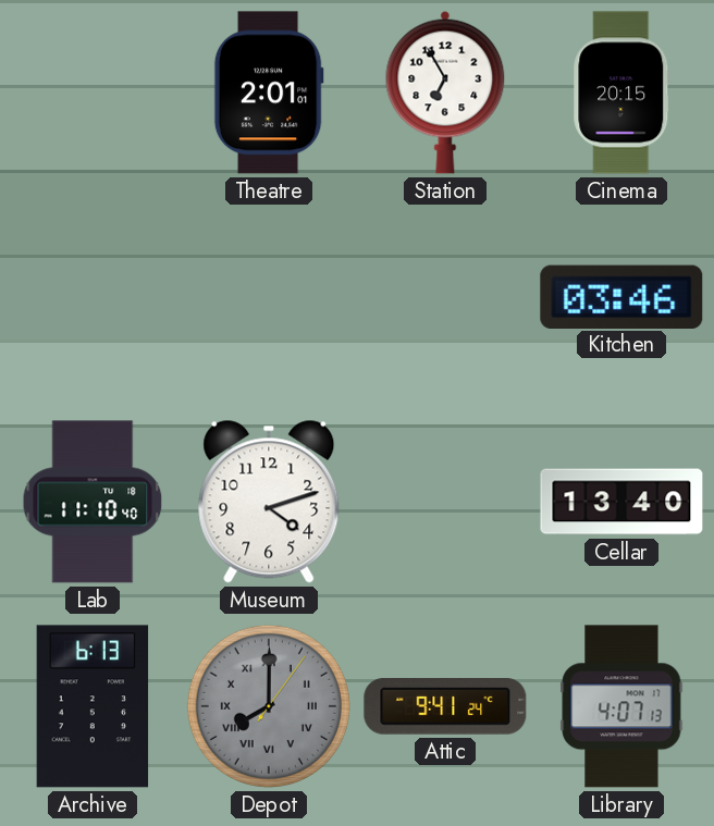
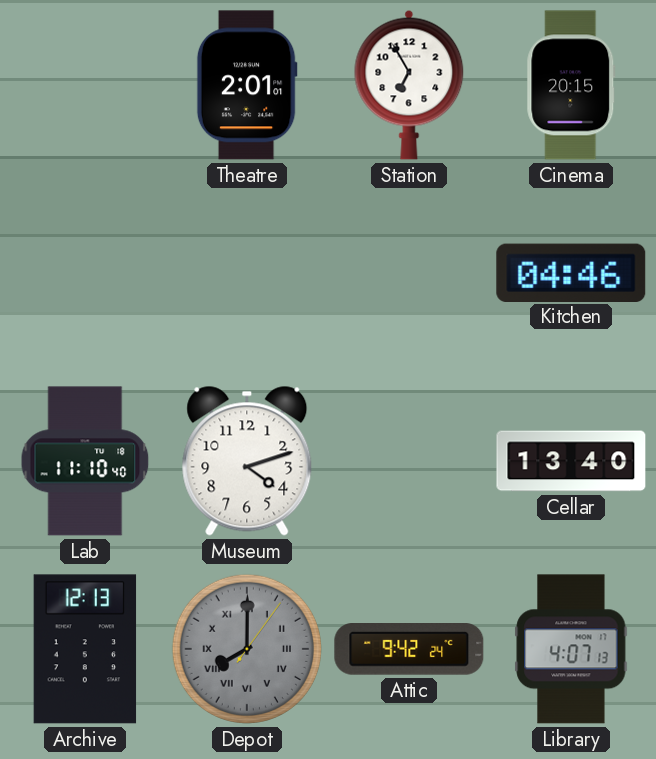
Kitchen: 03:46 -> 04:46 (571, 272)
Archive: 6:13 -> 12:13 (85, 649)
Attic: 9:41 -> 9:42 (409, 650)
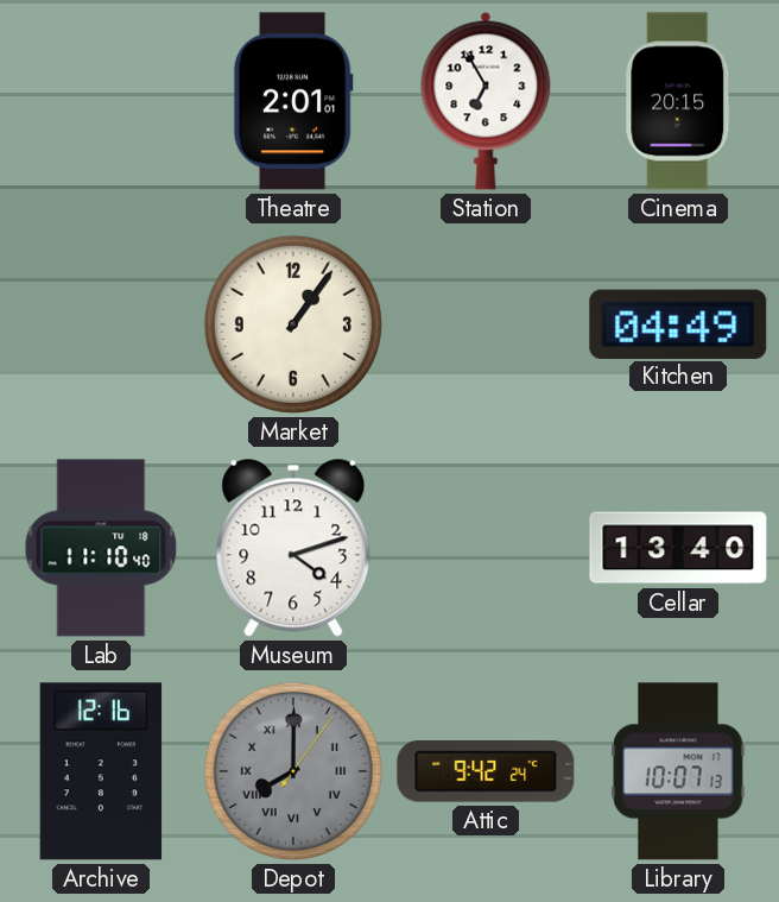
Market: none -> 1:06 (293, 324)
Kitchen: 04:46 -> 04:49 (678, 323)
Archive: 12:13 -> 12:16 (101, 771)
Library: 4:07 -> 10:07 (678, 771)
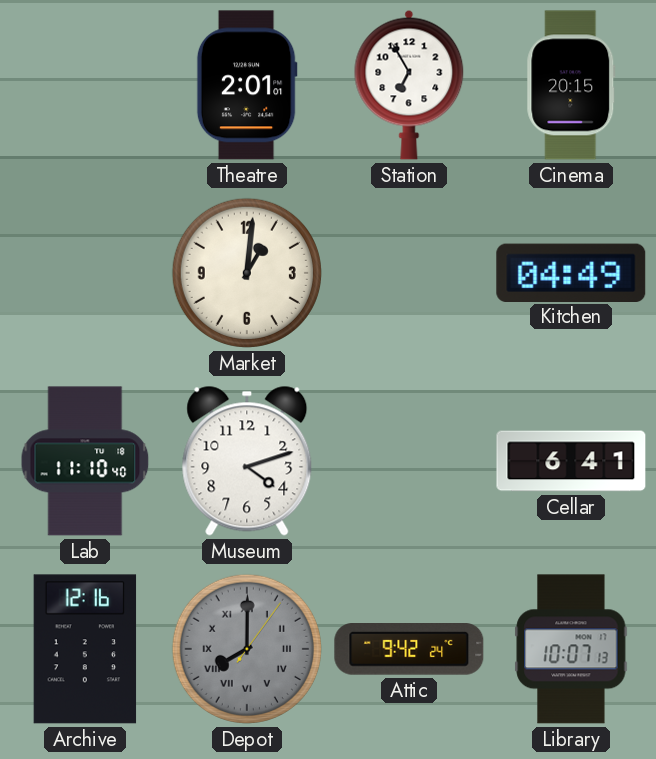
Market: 1:06 -> 1:01 (247, 273)
Cellar: 13:40 -> 6:41 (571, 461)
